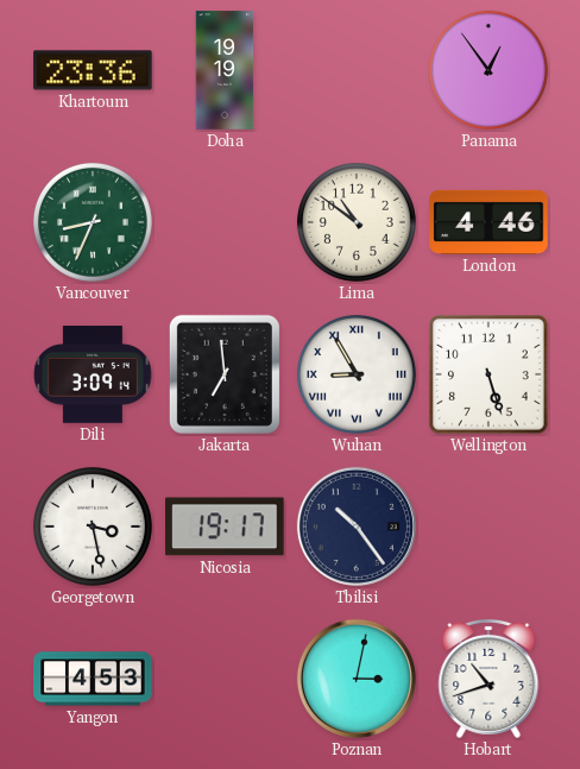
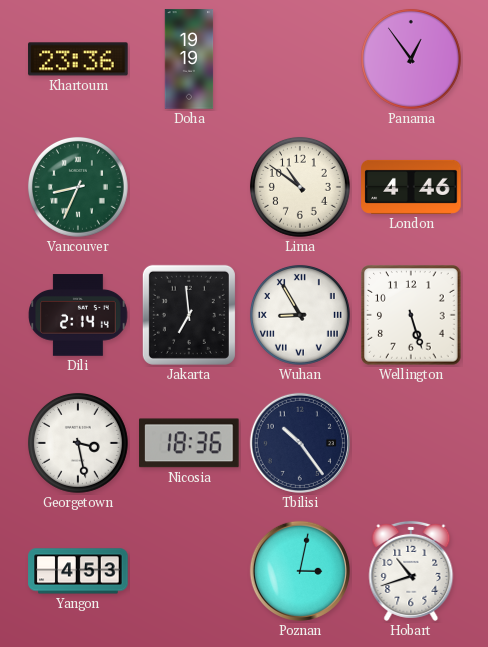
Dili: 3:09 -> 2:14 (78, 315)
Nicosia: 19:17 -> 18:36 (189, 443)
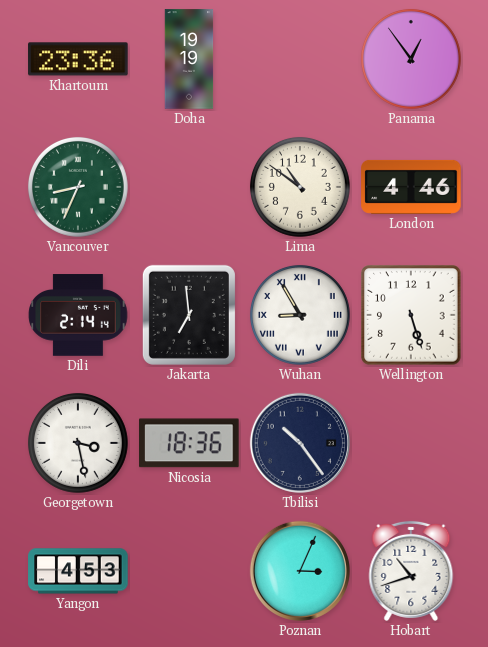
Poznan: 3:02 -> 3:04 (300, 571)
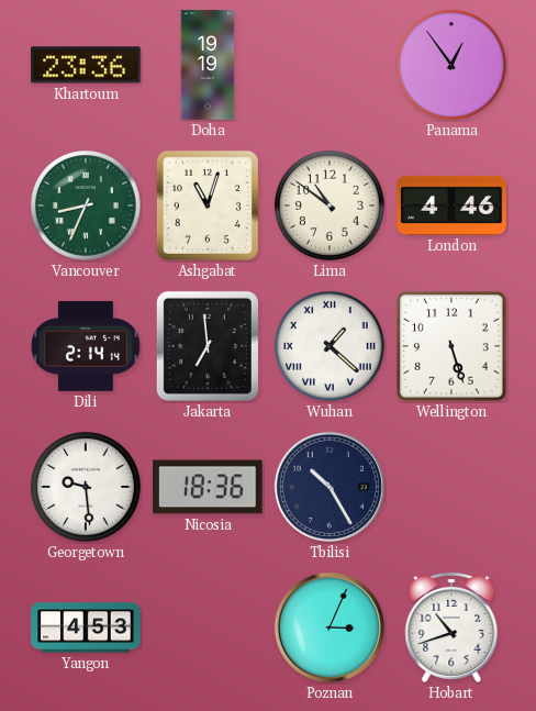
Ashgabat: none -> 11:03 (208, 205)
Wuhan: 8:55 -> 1:22 (330, 346)
Georgetown: 3:28 -> 9:29 (86, 487)
Tbilisi: 10:24 -> 10:25 (330, 487)
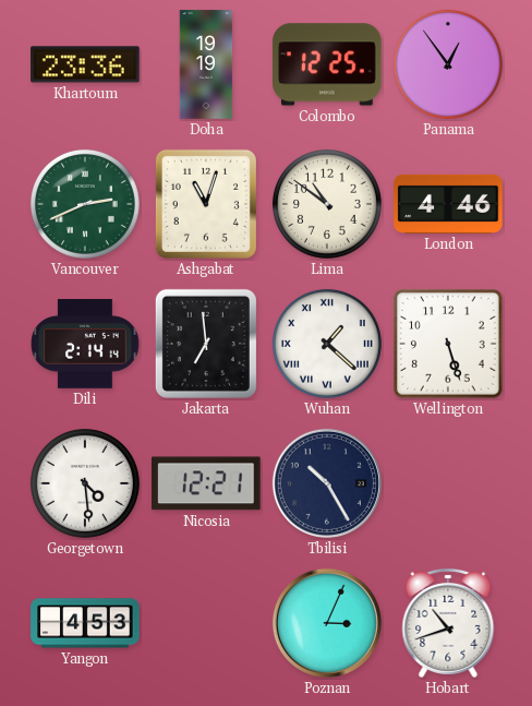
Colombo: none -> 12:25 (327, 64)
Vancouver: 8:34 -> 2:41 (85, 204)
Georgetown: 9:29 -> 4:29 (85, 483)
Nicosia: 18:36 -> 12:21 (206, 483)
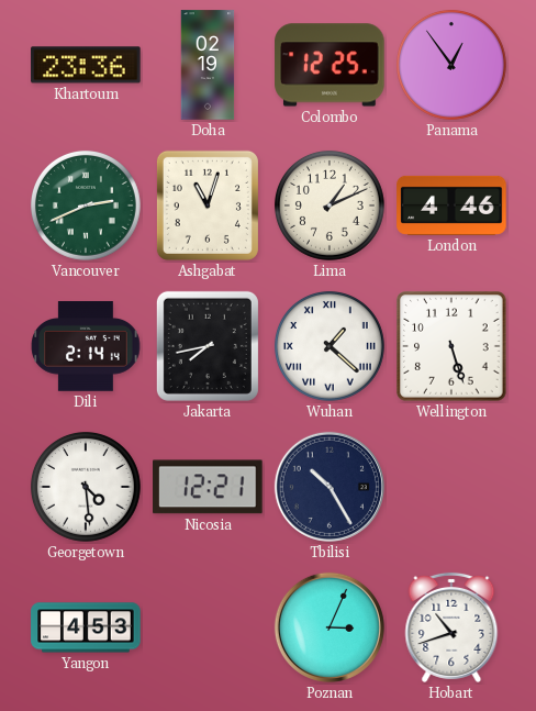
Doha: 19:19 -> 02:19 (208, 65)
Lima: 10:51 -> 1:11 (330, 205)
Jakarta: 6:59 -> 7:43 (208, 346)
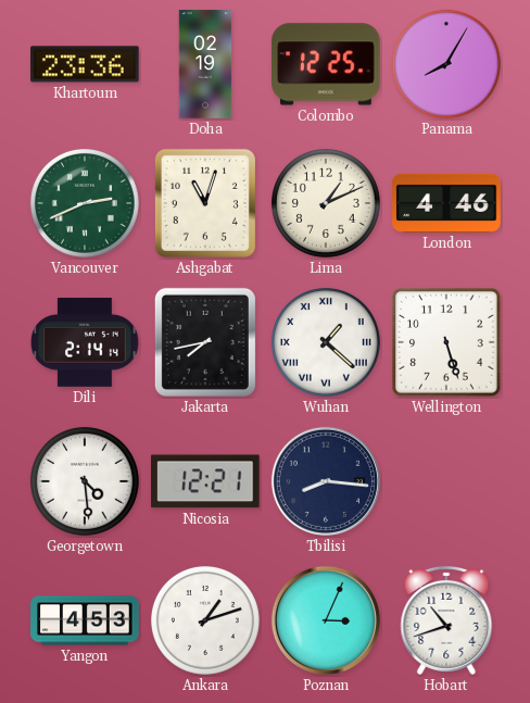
Panama: 12:54 -> 8:05 (446, 64)
Tbilisi: 10:25 -> 8:16 (326, 481)
Ankara: none -> 1:12 (205, 620)
